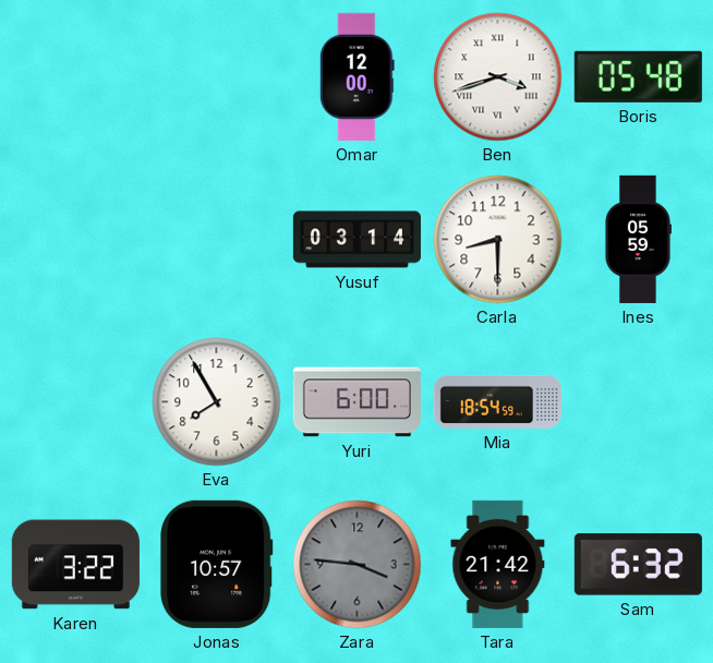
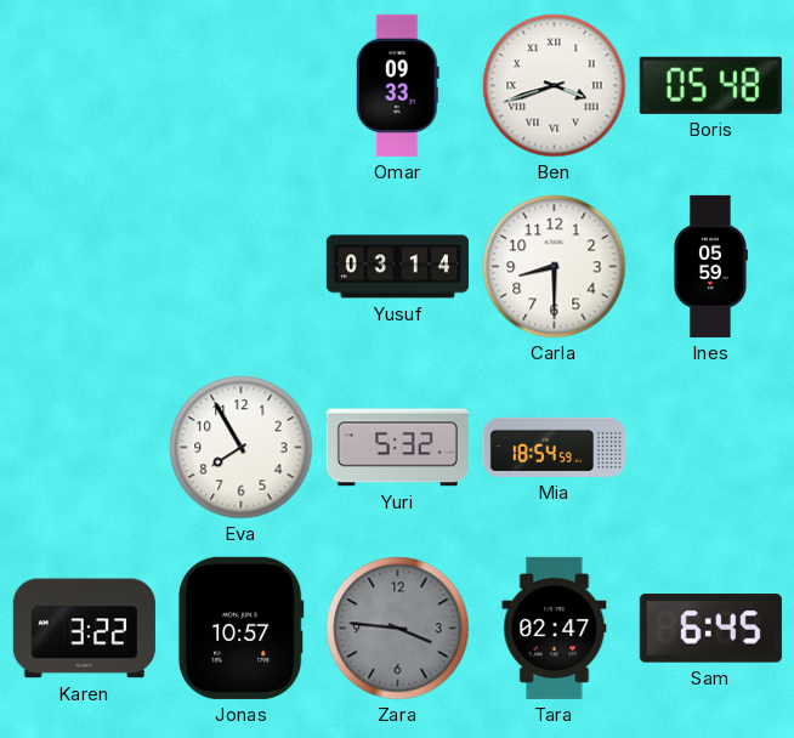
Omar: 12:00 -> 09:33 (397, 85)
Yuri: 6:00 -> 5:32 (397, 448)
Tara: 21:42 -> 02:47 (555, 628)
Sam: 6:32 -> 6:45 (710, 629)
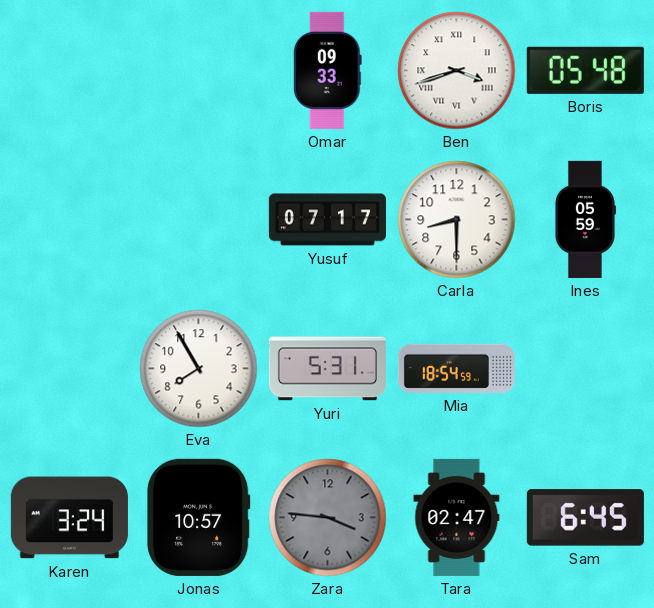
Yusuf: 03:14 -> 07:17 (327, 220)
Yuri: 5:32 -> 5:31 (327, 369)
Karen: 3:22 -> 3:24 (69, 518)
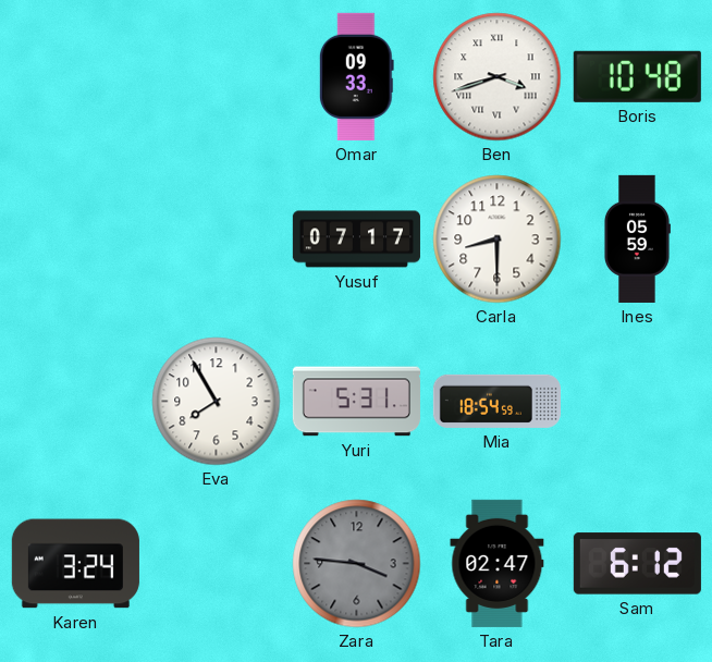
Boris: 05:48 -> 10:48 (637, 76)
Jonas: 10:57 -> none (198, 517)
Sam: 6:45 -> 6:12 (637, 564)
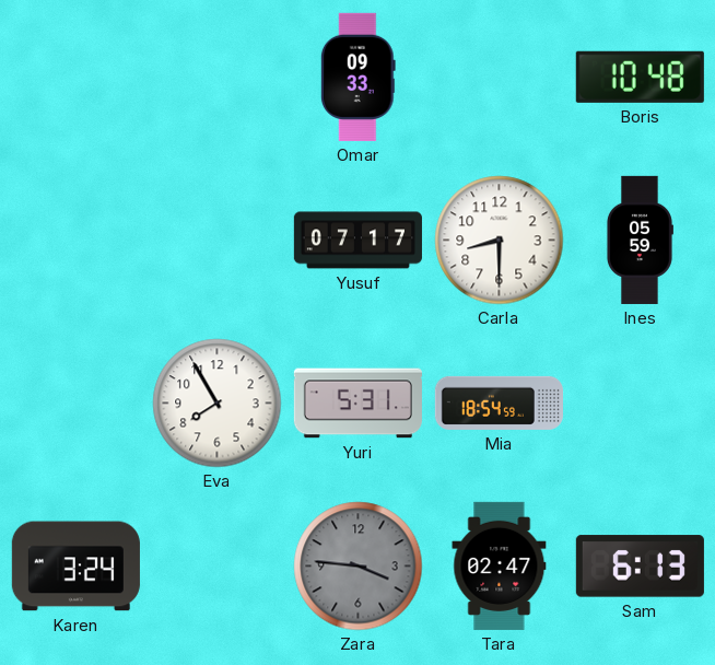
Ben: 3:42 -> none (498, 77)
Sam: 6:12 -> 6:13 (640, 567)
